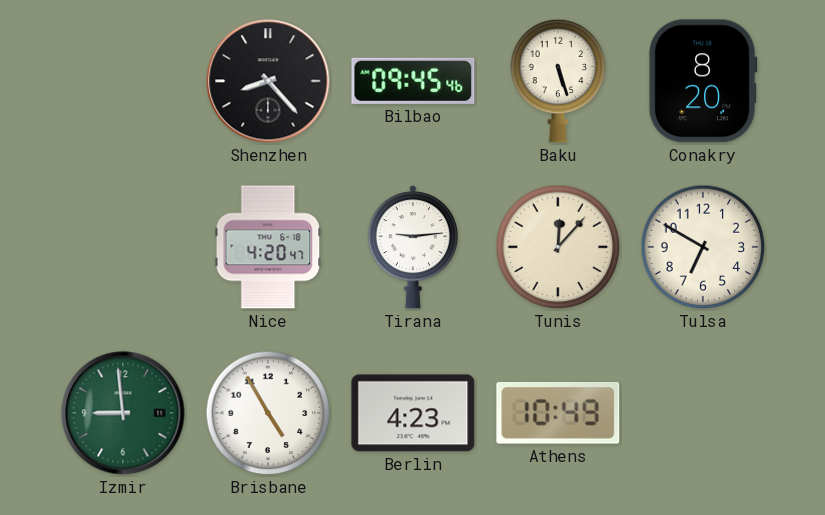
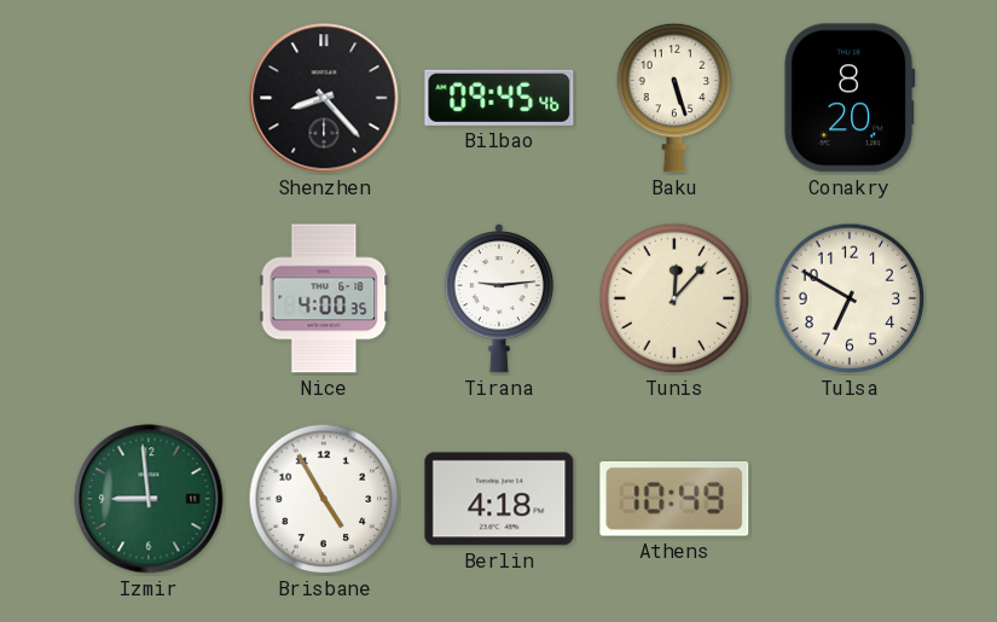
Nice: 4:20 -> 4:00 (324, 298)
Berlin: 4:23 -> 4:18 (499, 499)
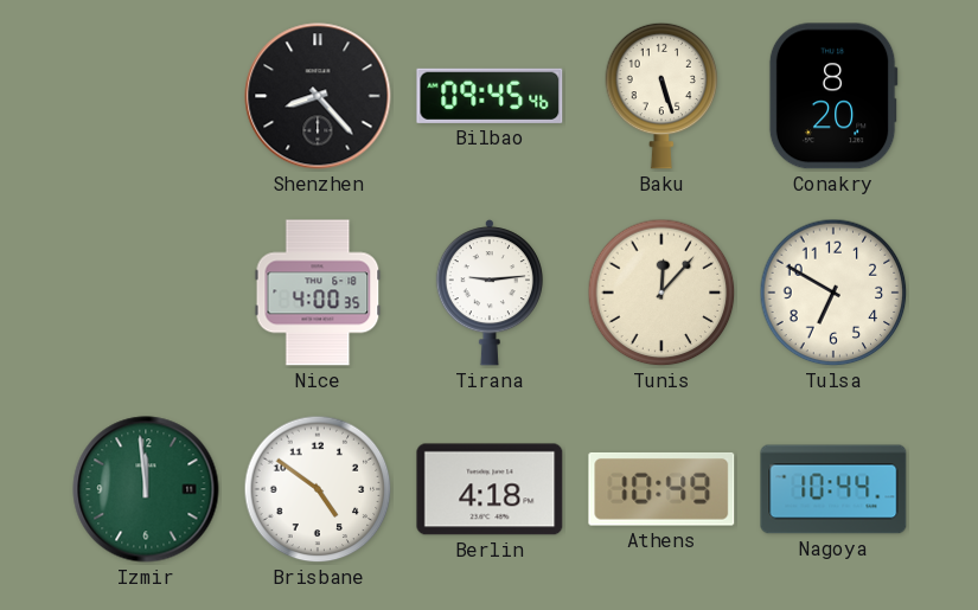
Izmir: 8:59 -> 11:59 (146, 489)
Brisbane: 4:55 -> 4:51 (318, 489)
Nagoya: none -> 10:44 (833, 489)
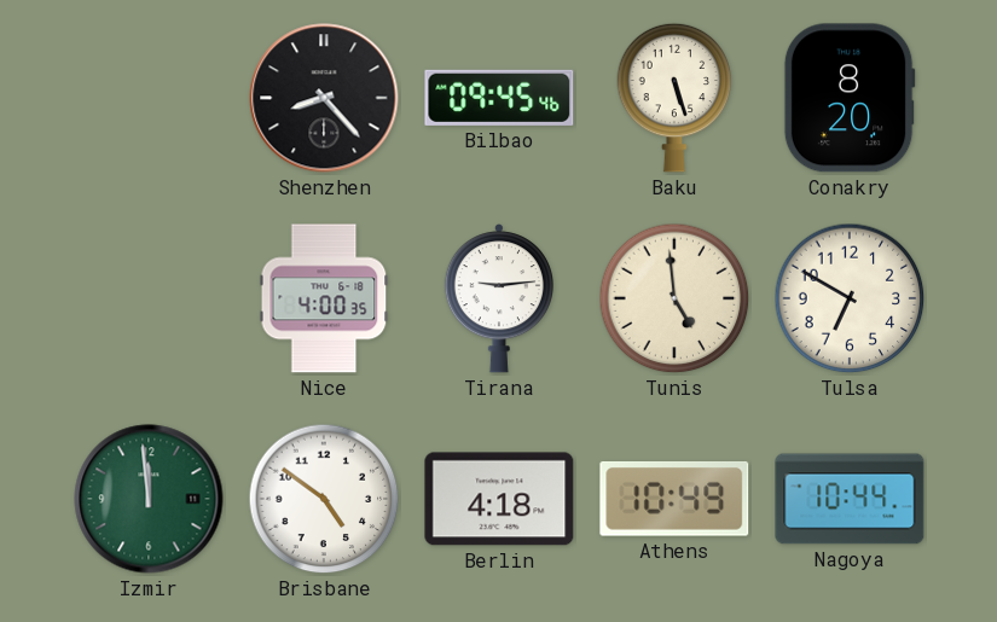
Tunis: 12:07 -> 4:59 (674, 298)
